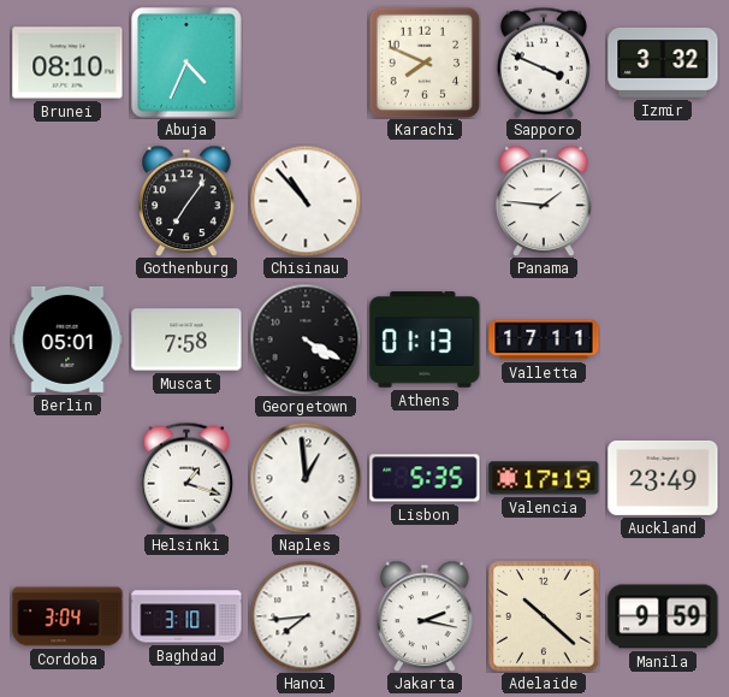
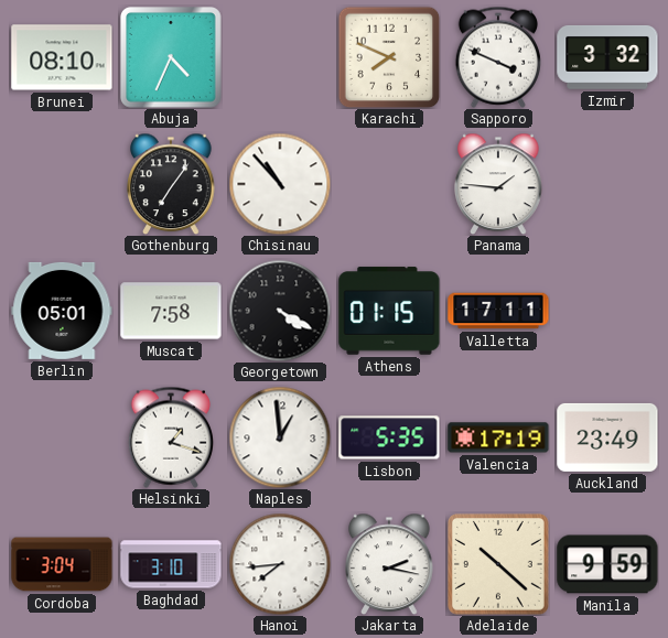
Athens: 01:13 -> 01:15 (389, 311)
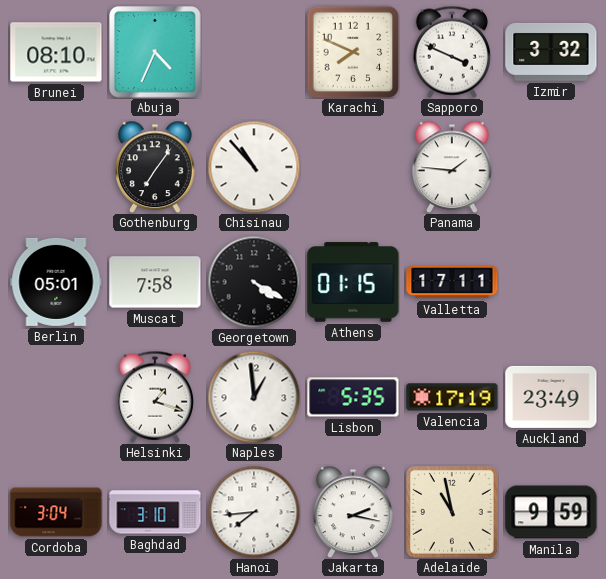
Adelaide: 10:22 -> 10:58 (453, 513)
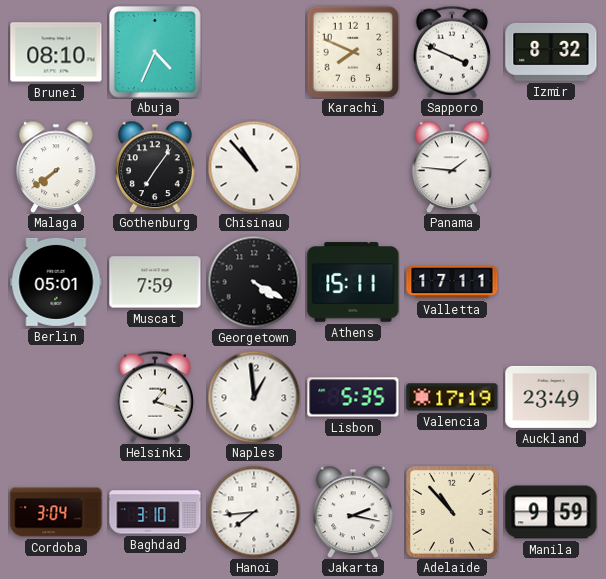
Izmir: 3:32 -> 8:32 (551, 52)
Malaga: none -> 7:39 (56, 167)
Muscat: 7:58 -> 7:59 (155, 282)
Athens: 01:15 -> 15:11 (353, 282)
Adelaide: 10:58 -> 10:53 (453, 513)
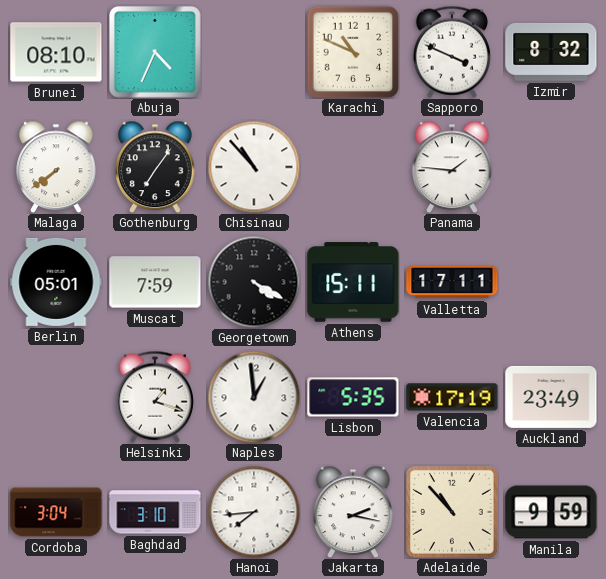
Karachi: 7:49 -> 10:49 (353, 52)
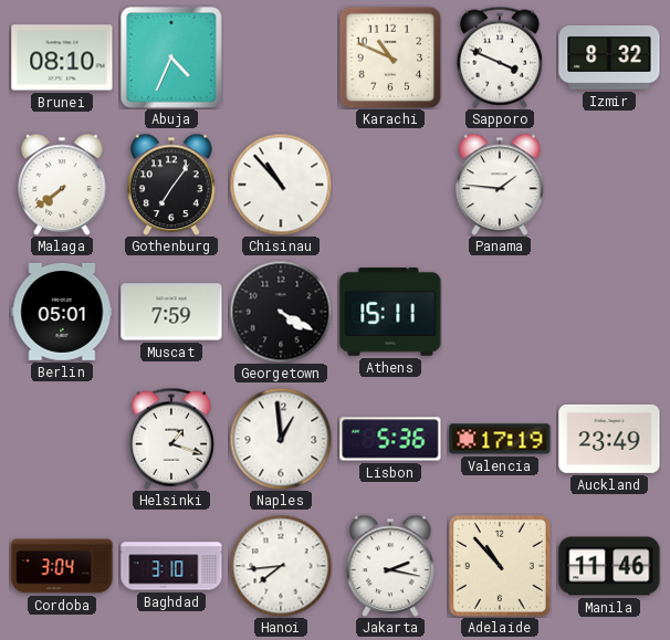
Valletta: 17:11 -> none (452, 282)
Lisbon: 5:35 -> 5:36 (390, 439)
Manila: 9:59 -> 11:46 (609, 566)
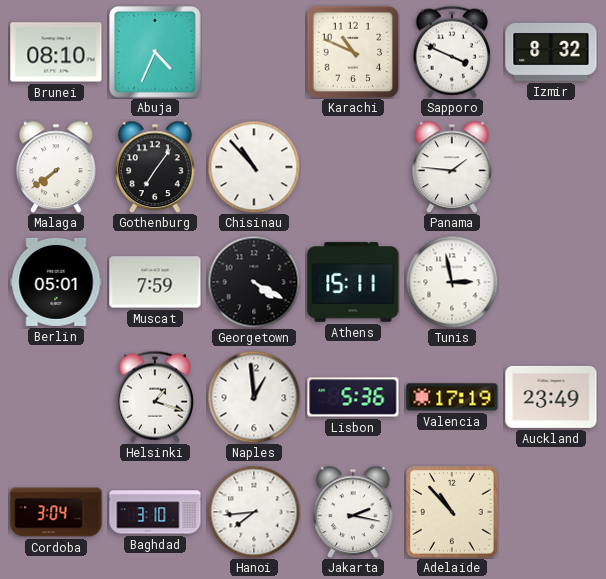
Tunis: none -> 2:58 (452, 282)
Manila: 11:46 -> none (609, 566)
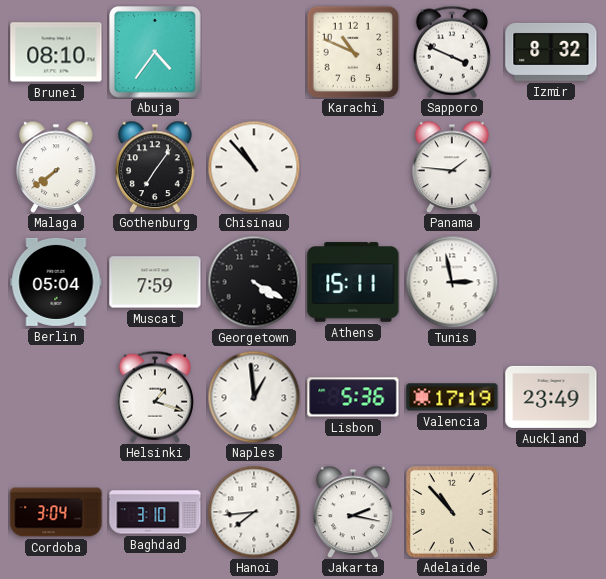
Abuja: 4:34 -> 4:36 (156, 53)
Berlin: 05:01 -> 05:04 (56, 282)
